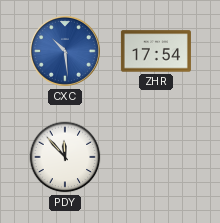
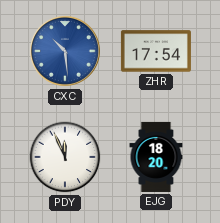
PDY: 11:53 -> 11:56 (65, 157)
EJG: none -> 18:20 (156, 157)
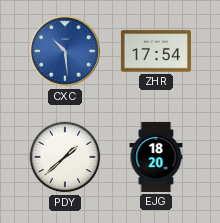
PDY: 11:56 -> 1:38 (65, 157)
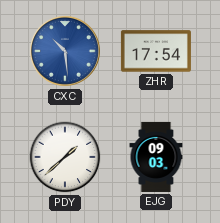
EJG: 18:20 -> 09:03 (156, 157)
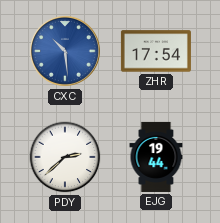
PDY: 1:38 -> 2:38 (65, 157)
EJG: 09:03 -> 19:44 (156, 157)
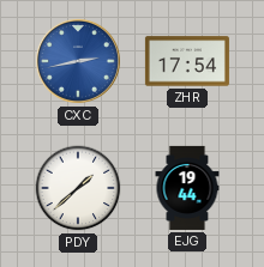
CXC: 10:29 -> 2:43 (78, 61)
PDY: 2:38 -> 1:38 (78, 188)
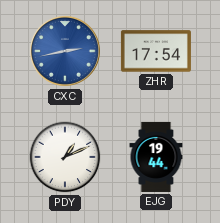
PDY: 1:38 -> 1:11 (65, 157)
